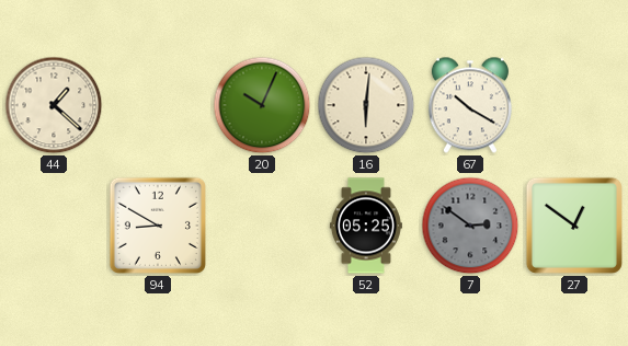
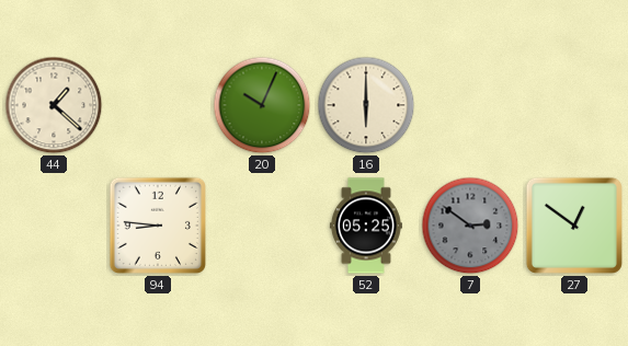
16: 6:01 -> 6:00 (366, 105)
67: 10:20 -> none (470, 105)
94: 8:50 -> 8:46 (158, 226)
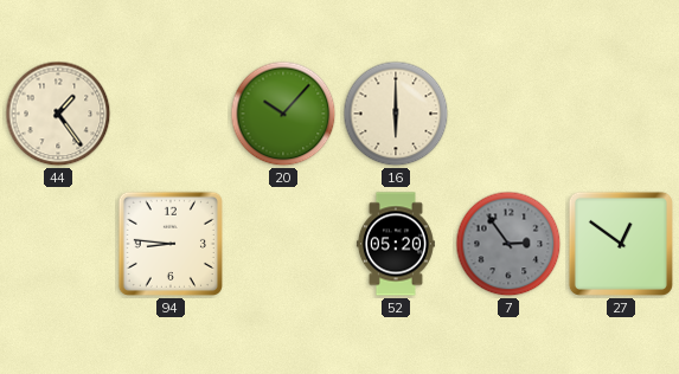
44: 1:22 -> 1:24 (58, 114)
20: 10:04 -> 10:07 (283, 114)
52: 05:25 -> 05:20 (396, 244)
7: 2:51 -> 2:54 (508, 244)
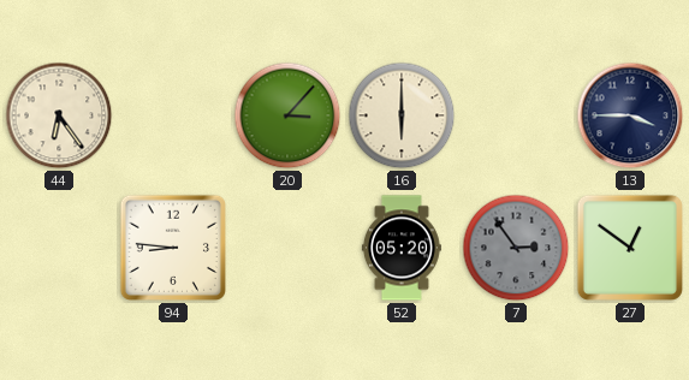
44: 1:24 -> 6:24 (59, 115)
20: 10:07 -> 3:07 (287, 115)
13: none -> 3:45 (630, 115)
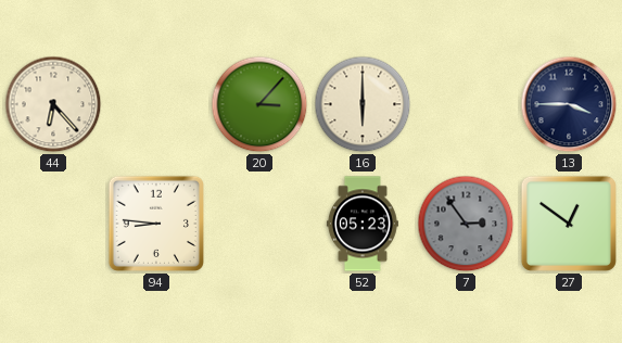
44: 6:24 -> 6:23 (53, 104)
52: 05:20 -> 05:23 (363, 224)
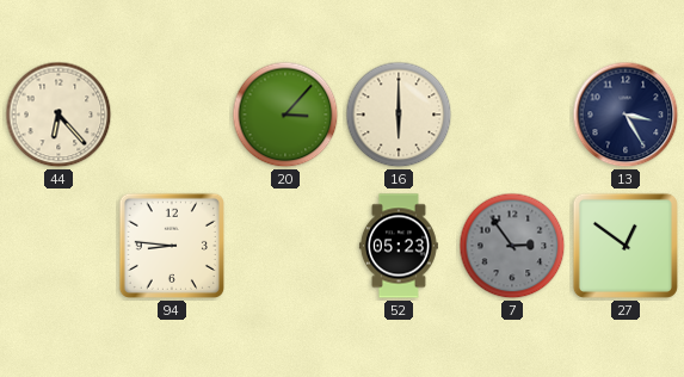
13: 3:45 -> 3:25 (626, 115)
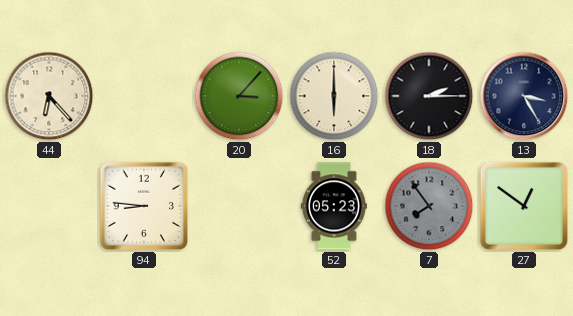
18: none -> 2:15 (429, 96)
7: 2:54 -> 7:54 (429, 206)
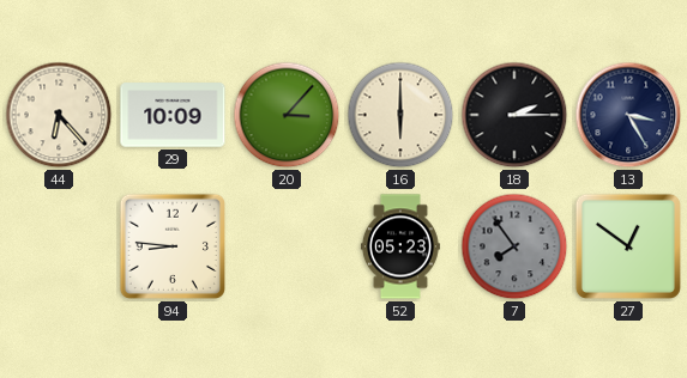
29: none -> 10:09 (173, 115)
